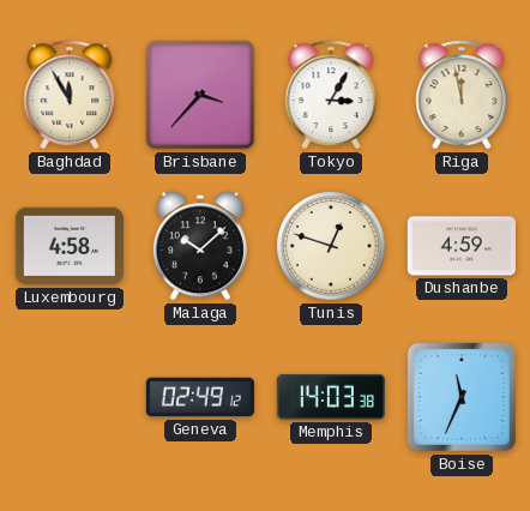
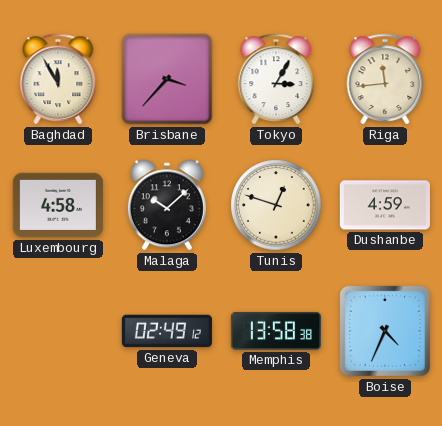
Riga: 11:58 -> 11:44 (385, 79)
Memphis: 14:03 -> 13:58 (276, 331)
Boise: 11:34 -> 4:34 (385, 331)
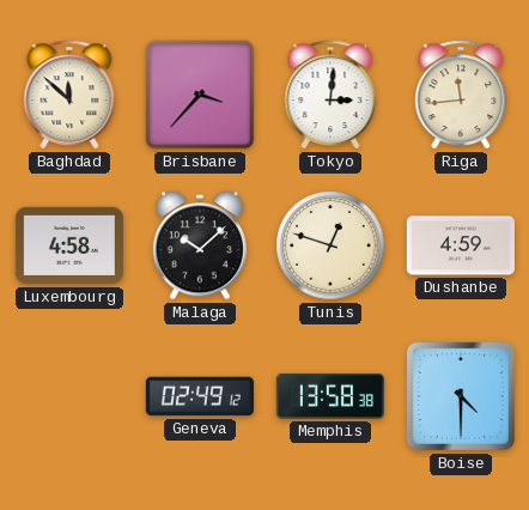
Baghdad: 11:55 -> 11:52 (69, 95)
Tokyo: 3:05 -> 3:01 (330, 95)
Boise: 4:34 -> 4:30 (461, 396)
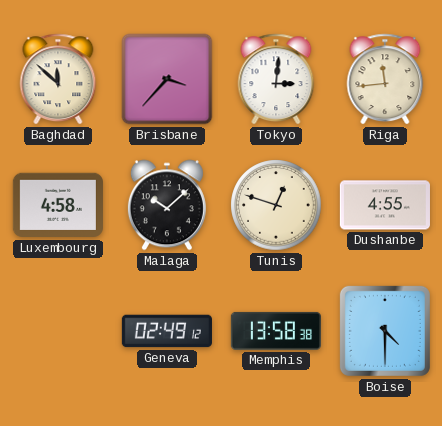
Dushanbe: 4:59 -> 4:55 (385, 205)
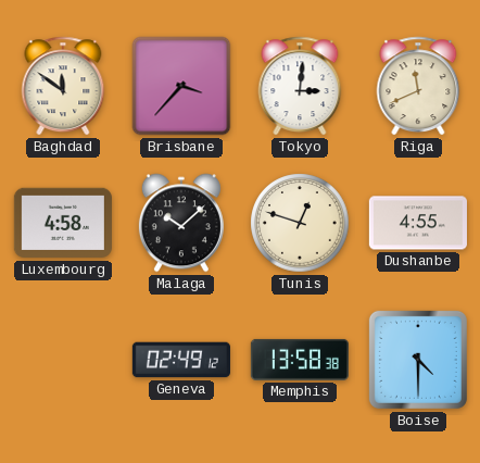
Baghdad: 11:52 -> 11:51 (63, 86)
Riga: 11:44 -> 11:41 (418, 86)
